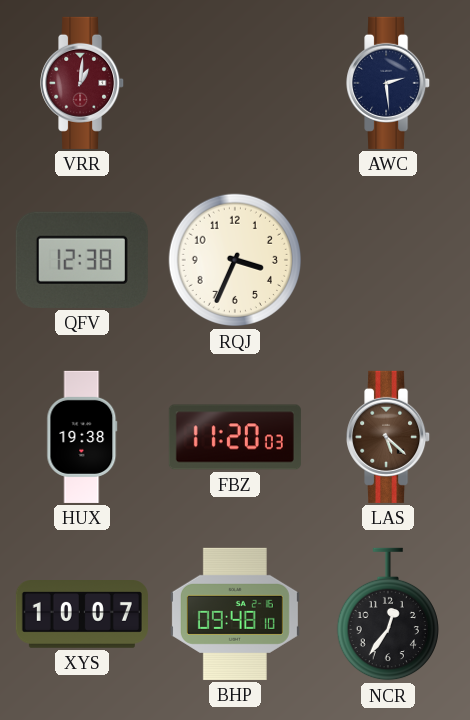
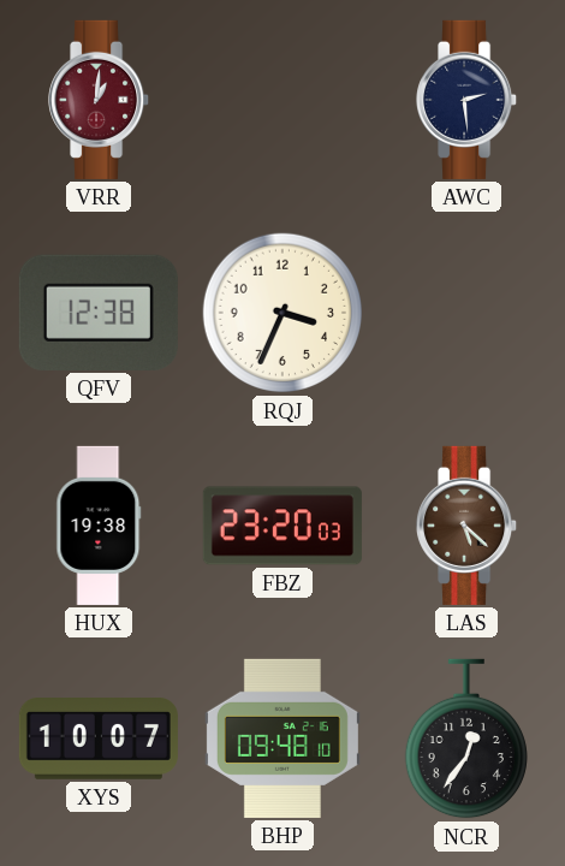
FBZ: 11:20 -> 23:20 (282, 526)
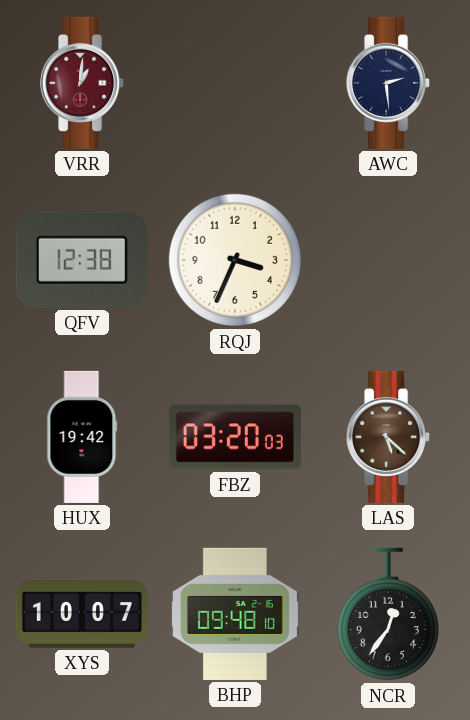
HUX: 19:38 -> 19:42 (82, 437)
FBZ: 23:20 -> 03:20 (235, 437)
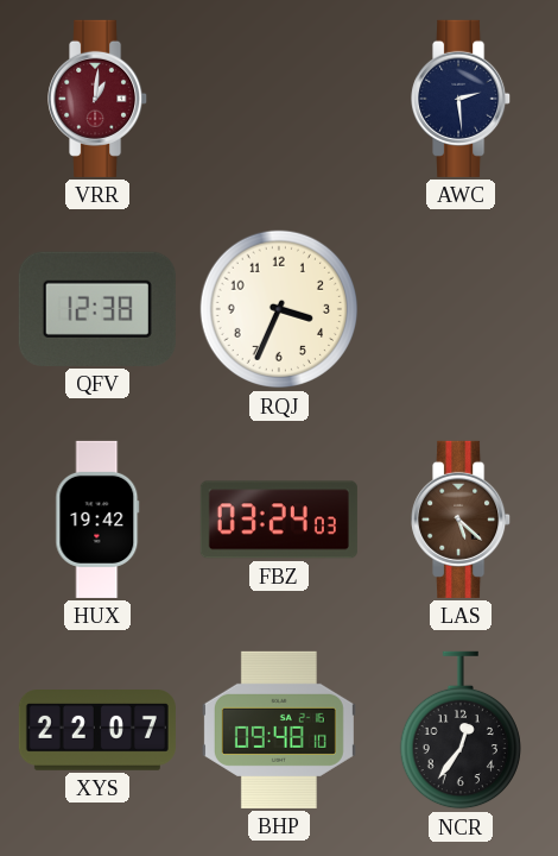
FBZ: 03:20 -> 03:24 (279, 520)
XYS: 10:07 -> 22:07 (97, 731)
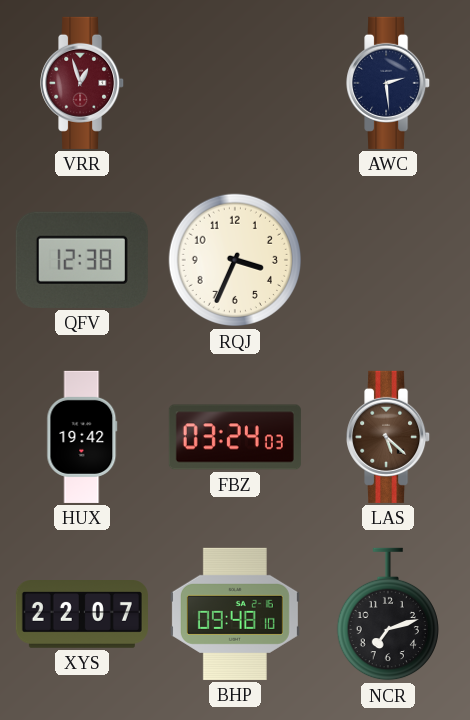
VRR: 1:01 -> 12:57 (83, 83)
NCR: 12:36 -> 7:12 (388, 614)
